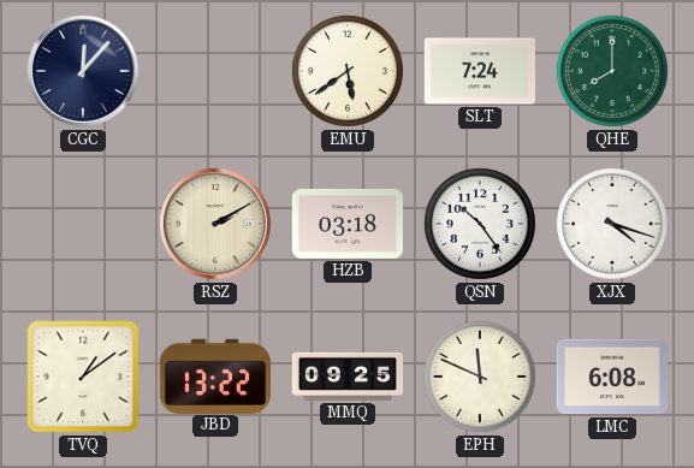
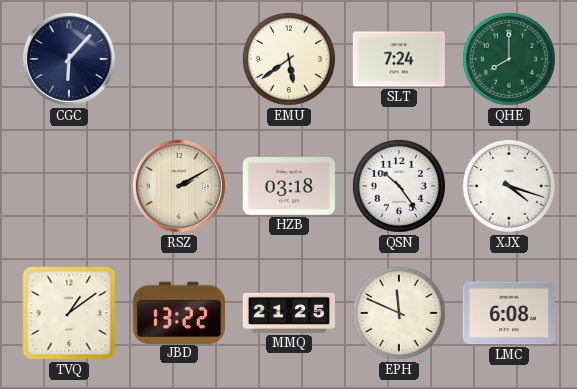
CGC: 12:07 -> 6:07 (69, 59)
MMQ: 09:25 -> 21:25 (288, 313)
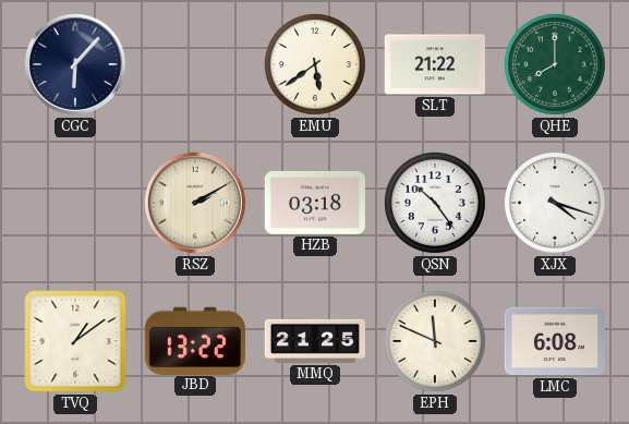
SLT: 7:24 -> 21:22 (435, 64)
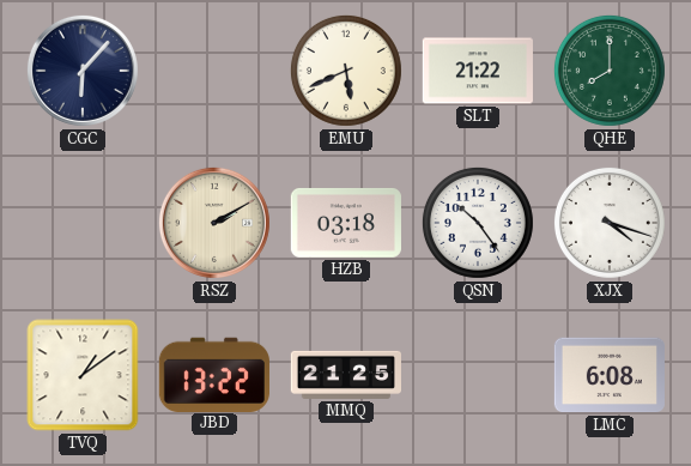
EMU: 5:39 -> 5:41 (346, 71)
EPH: 11:49 -> none (435, 341)
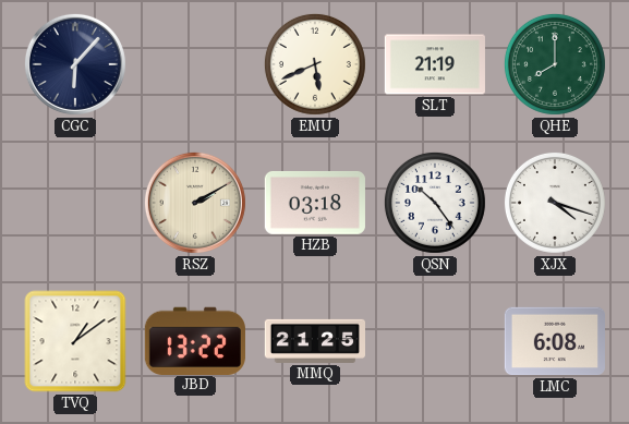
SLT: 21:22 -> 21:19 (435, 64)
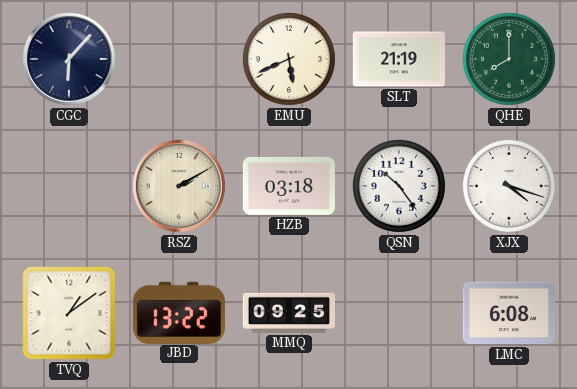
MMQ: 21:25 -> 09:25 (288, 313)
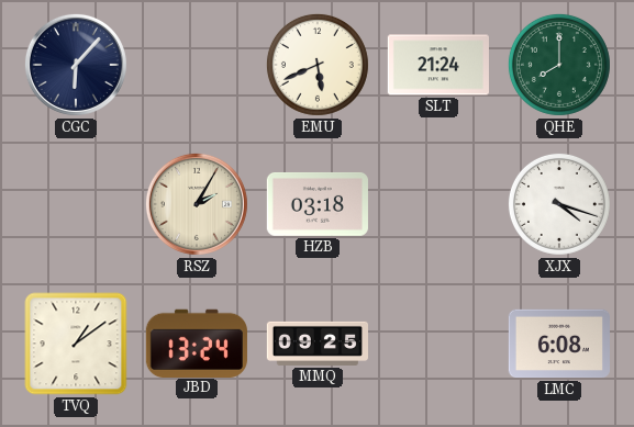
SLT: 21:19 -> 21:24 (438, 65)
RSZ: 2:10 -> 2:05 (197, 204)
QSN: 10:24 -> none (399, 186)
JBD: 13:22 -> 13:24 (197, 342)
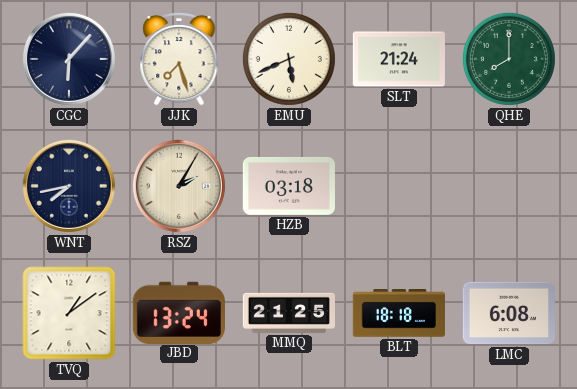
JJK: none -> 7:27 (179, 59)
WNT: none -> 7:43 (69, 186)
XJX: 4:18 -> none (559, 204)
MMQ: 09:25 -> 21:25 (288, 313)
BLT: none -> 18:18 (399, 314)
